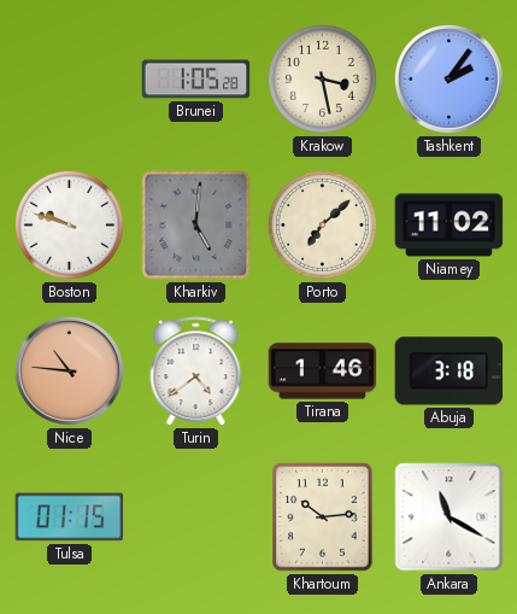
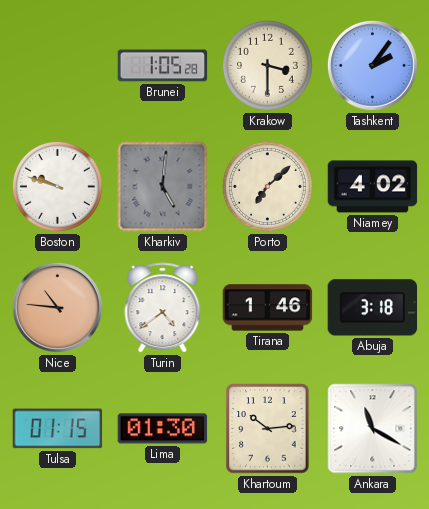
Krakow: 3:28 -> 3:30 (267, 65)
Niamey: 11:02 -> 4:02 (373, 187)
Lima: none -> 01:30 (163, 429)
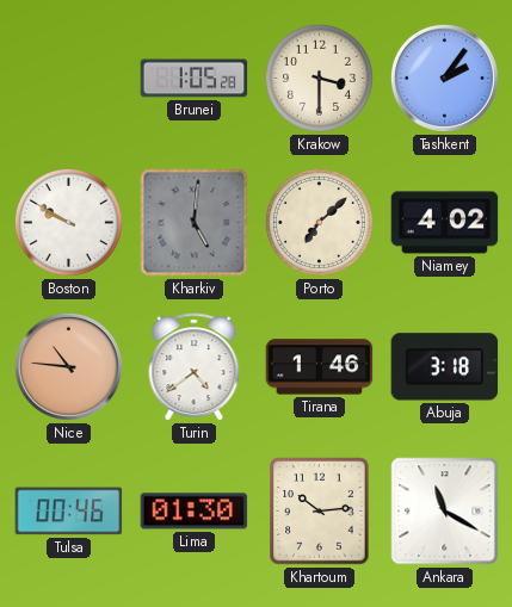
Boston: 9:48 -> 9:50 (68, 222)
Tulsa: 01:15 -> 00:46 (69, 512)
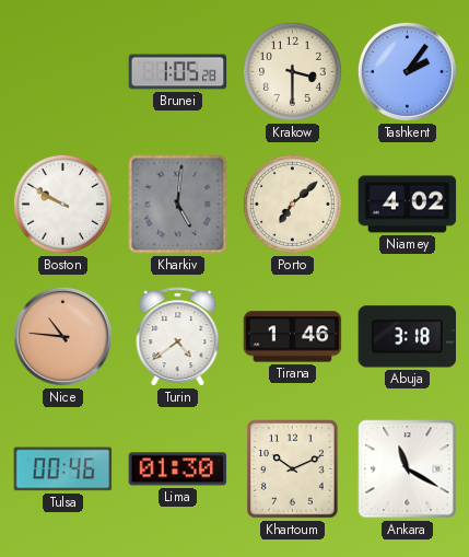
Khartoum: 10:14 -> 10:11 (293, 469)
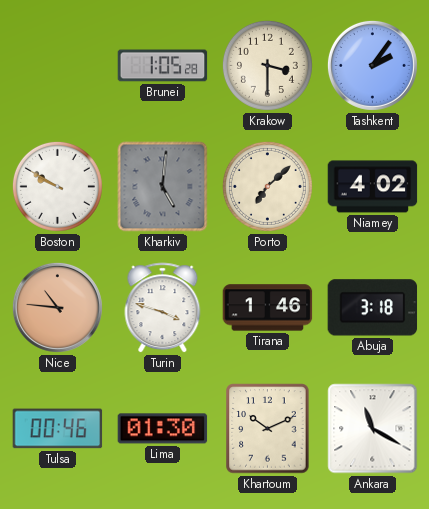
Turin: 4:39 -> 3:48 (163, 308)
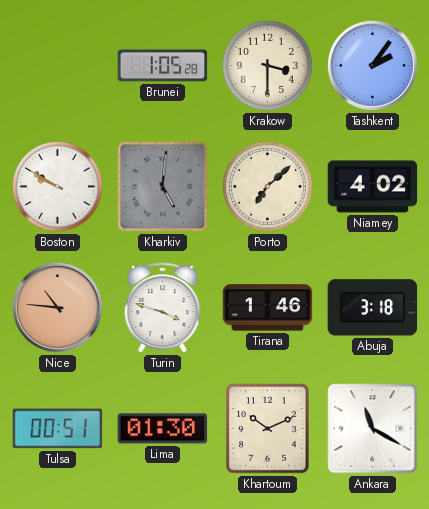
Tulsa: 00:46 -> 00:51 (58, 429)
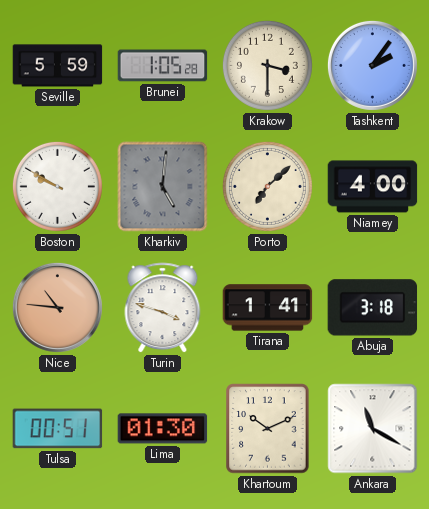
Seville: none -> 5:59 (58, 66)
Niamey: 4:02 -> 4:00 (373, 187)
Tirana: 1:46 -> 1:41 (268, 308)
